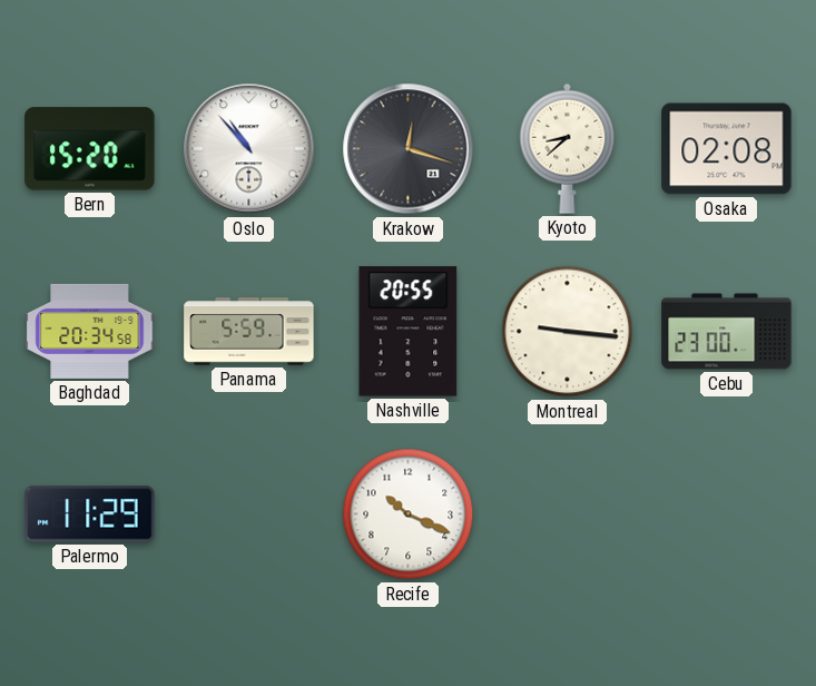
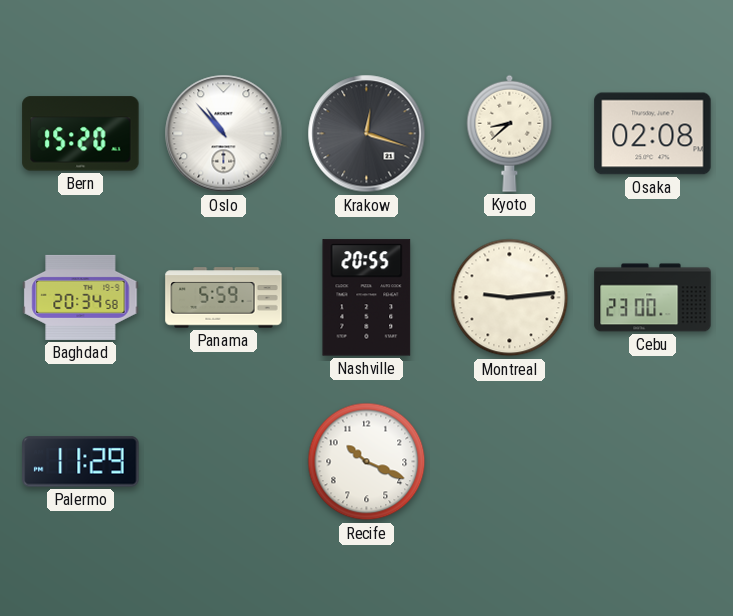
Montreal: 9:16 -> 9:14 (510, 298)
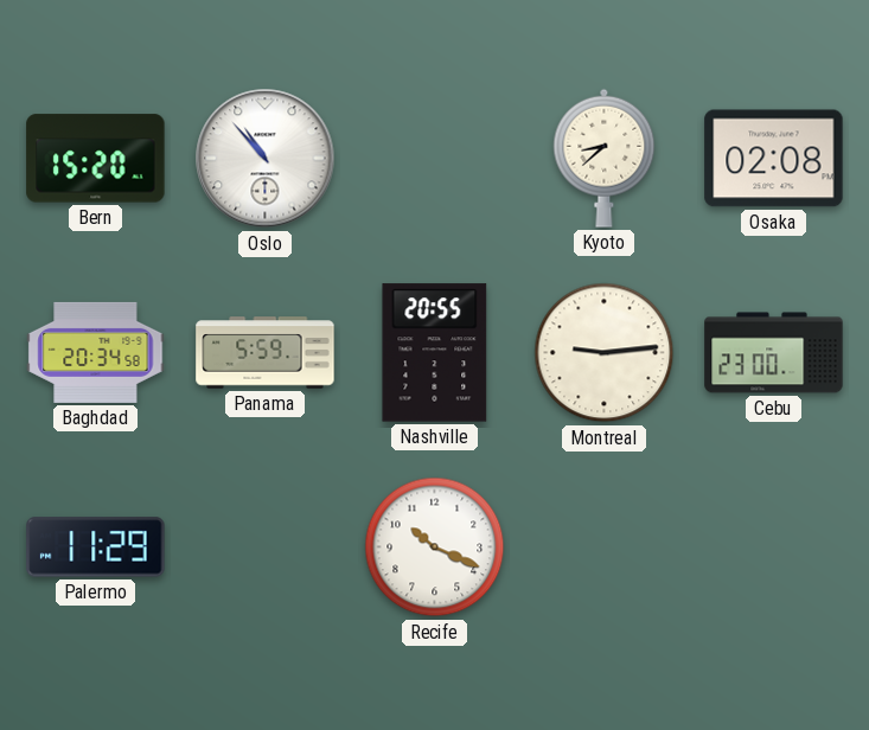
Krakow: 12:18 -> none (367, 134)
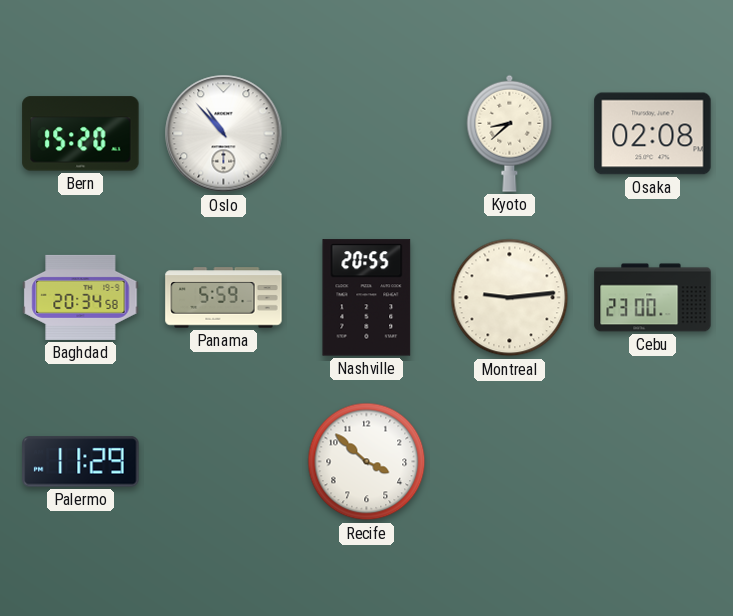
Recife: 10:19 -> 3:52 (367, 462)
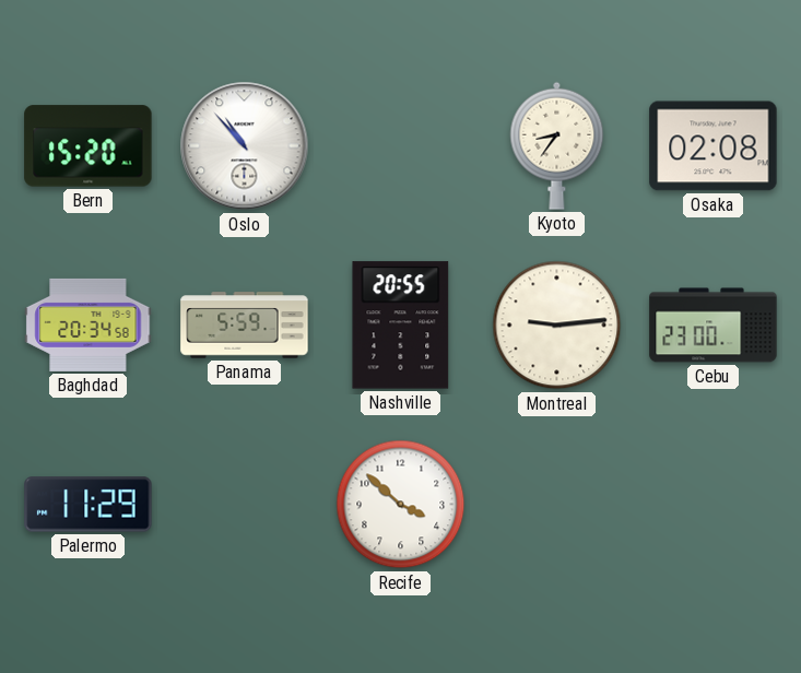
Kyoto: 8:38 -> 8:36 (557, 145)
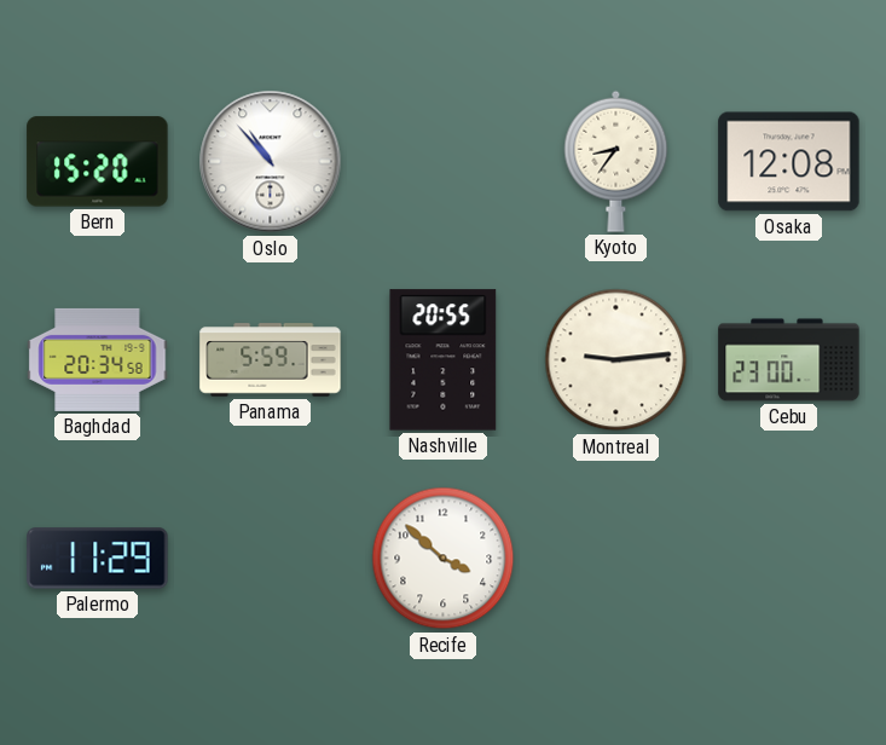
Osaka: 02:08 -> 12:08 (789, 162)
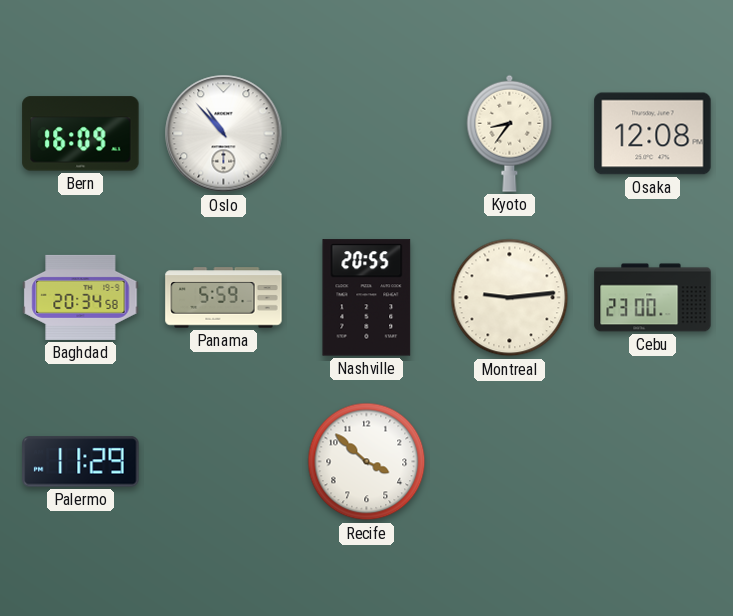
Bern: 15:20 -> 16:09 (81, 134)
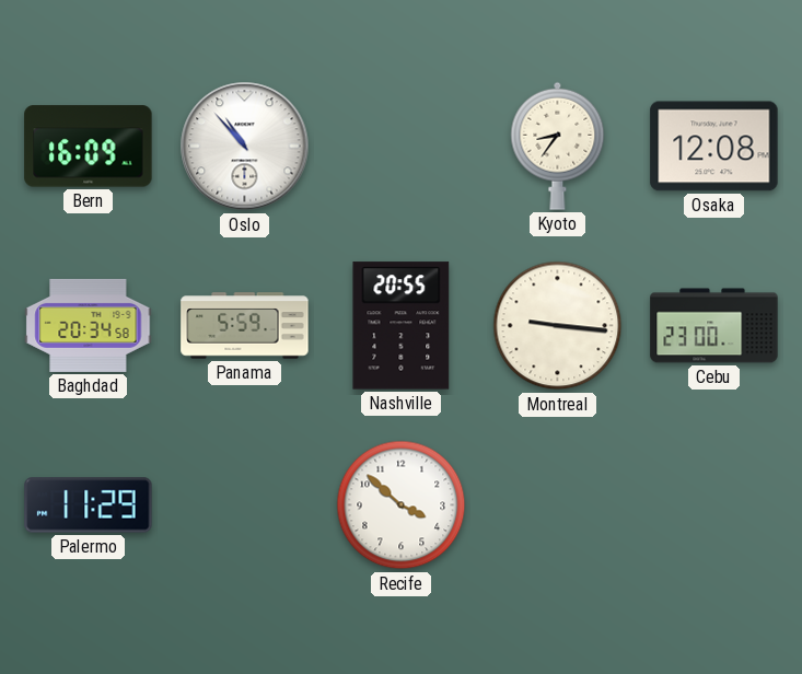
Montreal: 9:14 -> 9:16 (558, 326)
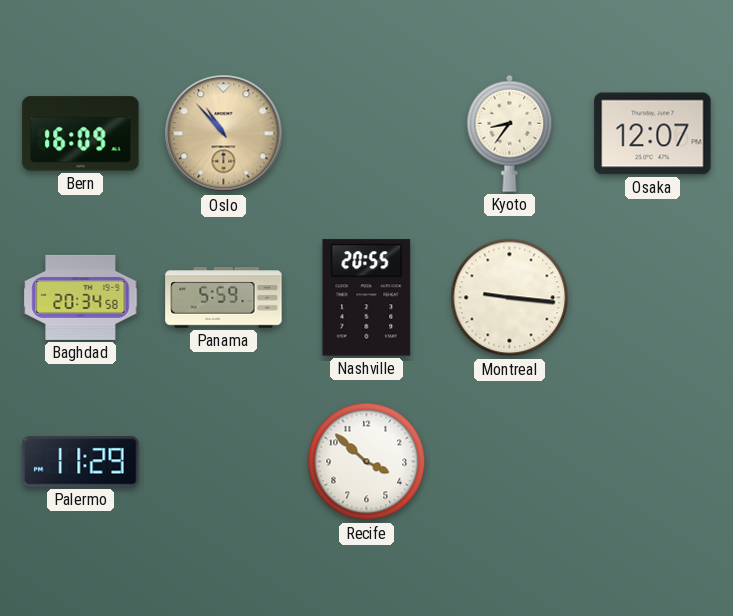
Oslo dial: white -> champagne (224, 134)
Osaka: 12:08 -> 12:07 (653, 134)
Cebu: 23:00 -> none (714, 326)
